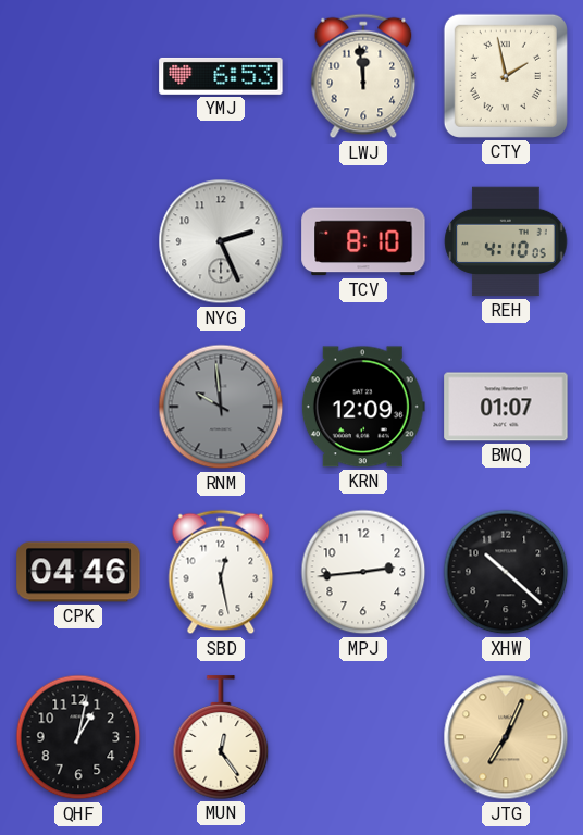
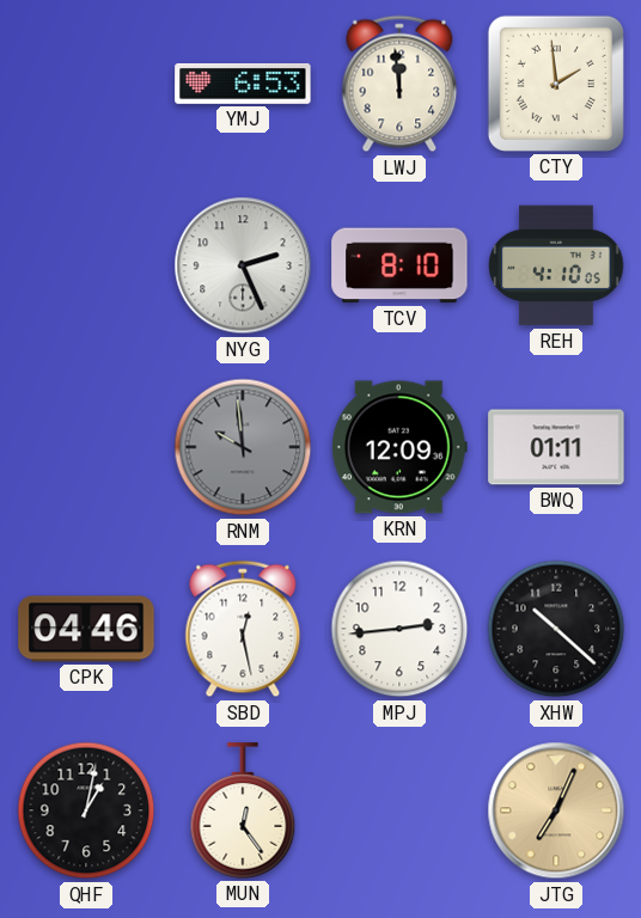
CTY: 1:58 -> 1:59 (556, 84)
BWQ: 01:07 -> 01:11 (556, 447)
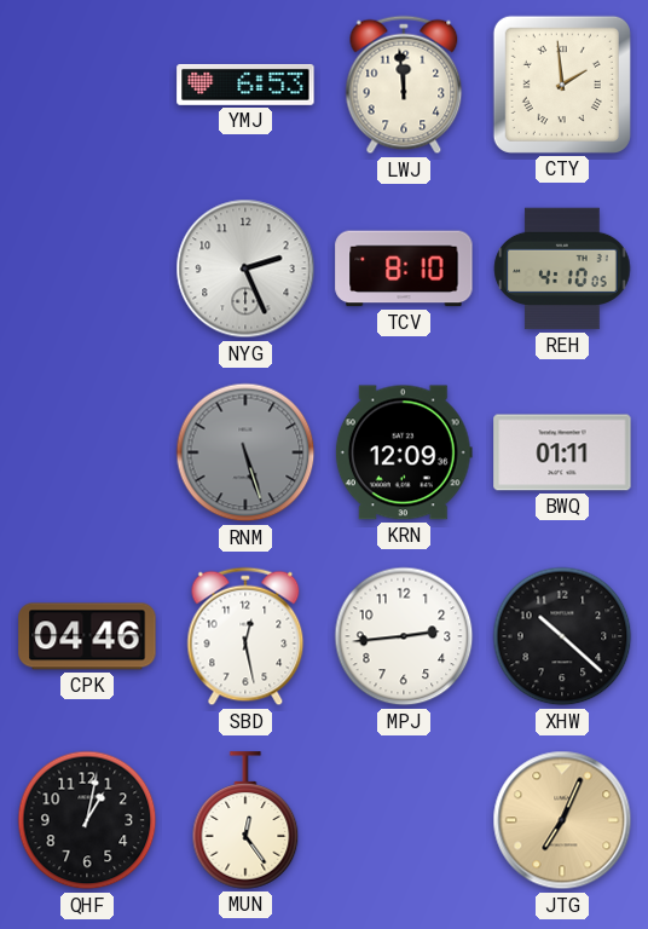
RNM: 9:59 -> 5:27 (245, 452)
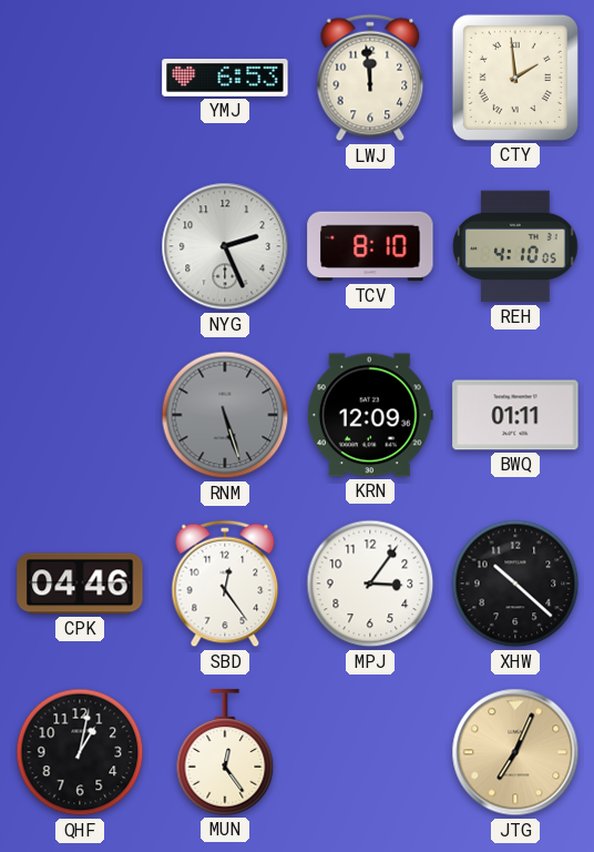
SBD: 12:28 -> 12:24 (225, 584)
MPJ: 2:44 -> 3:06 (370, 584)
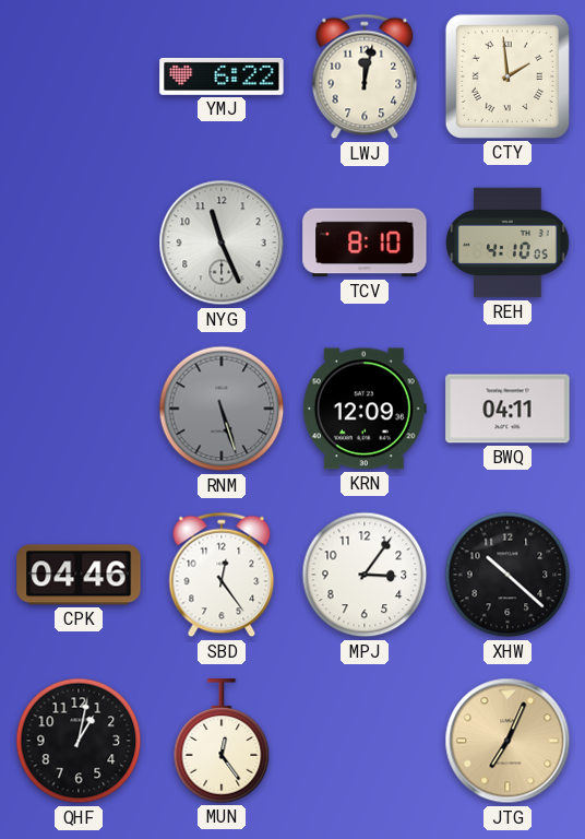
YMJ: 6:53 -> 6:22 (222, 76)
LWJ: 11:59 -> 12:02 (365, 76)
NYG: 2:26 -> 11:26 (222, 243)
BWQ: 01:11 -> 04:11 (508, 409)
